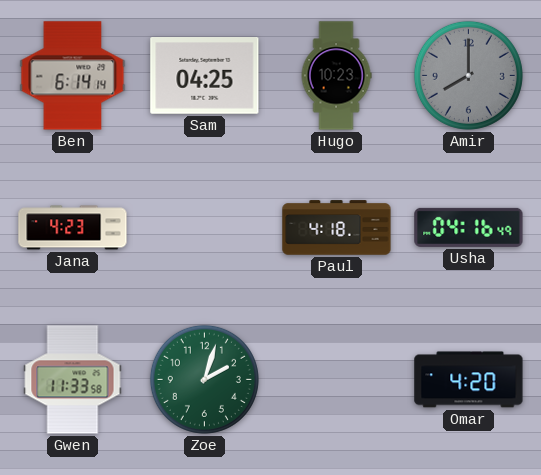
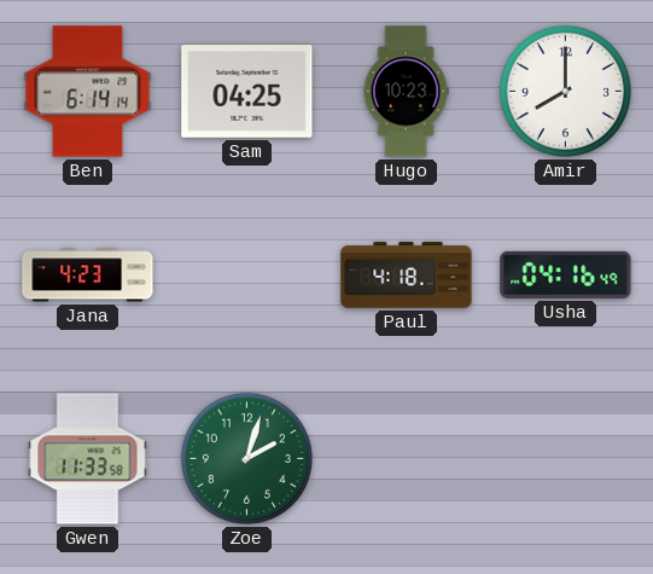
Amir dial: grey -> white (565, 91)
Omar: 4:20 -> none (469, 380)
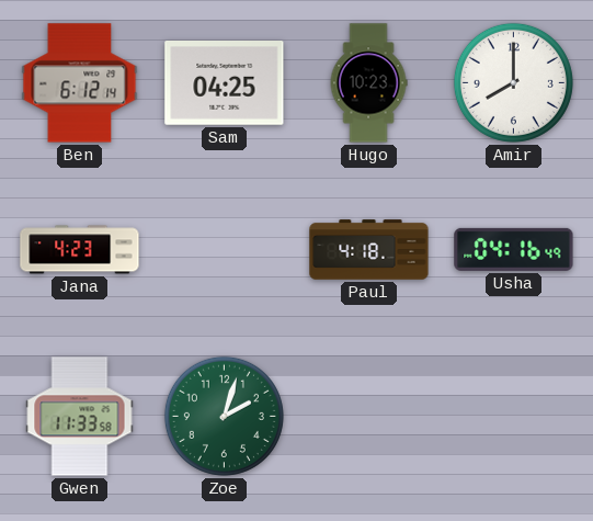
Ben: 6:14 -> 6:12 (80, 83)
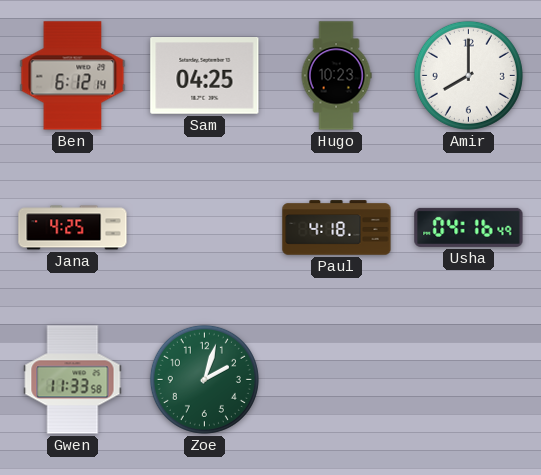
Jana: 4:23 -> 4:25 (73, 228)
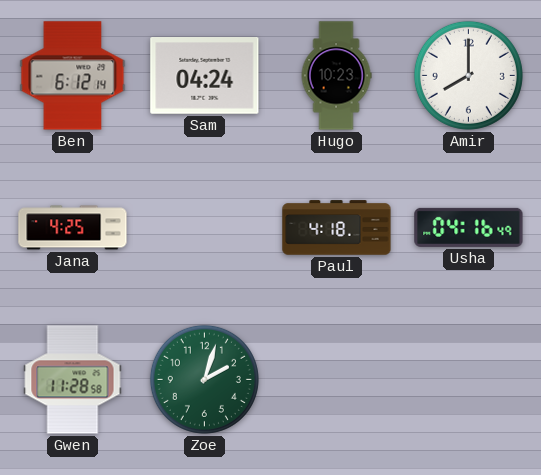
Sam: 04:25 -> 04:24 (205, 76)
Gwen: 11:33 -> 11:28 (73, 380)
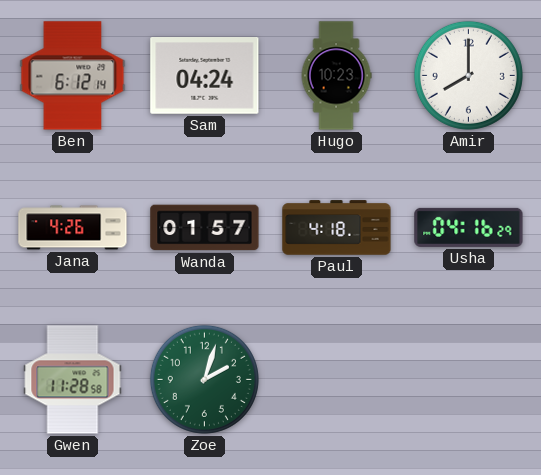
Jana: 4:25 -> 4:26 (73, 228)
Wanda: none -> 01:57 (205, 228)
Usha: 04:16:49 -> 04:16:29 (469, 227)
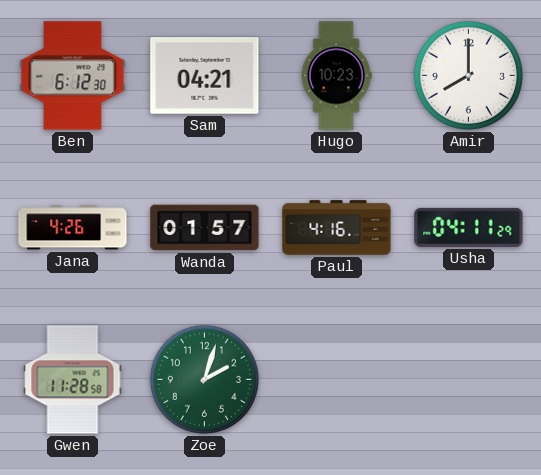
Ben: 6:12:14 -> 6:12:30 (73, 76)
Sam: 04:24 -> 04:21 (205, 76)
Paul: 4:18 -> 4:16 (337, 228)
Usha: 04:16 -> 04:11 (469, 227)
